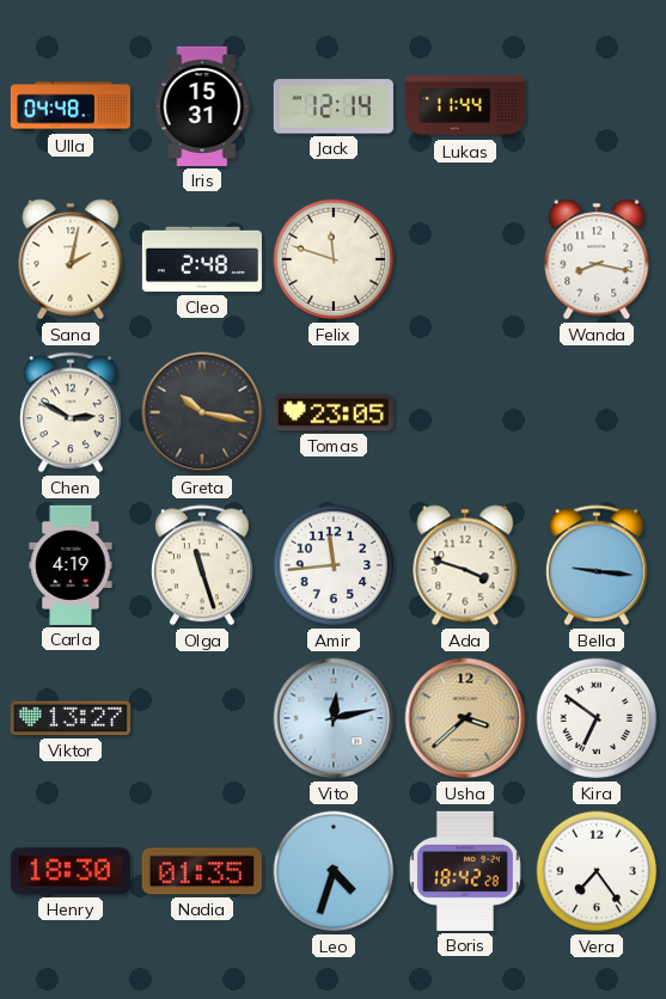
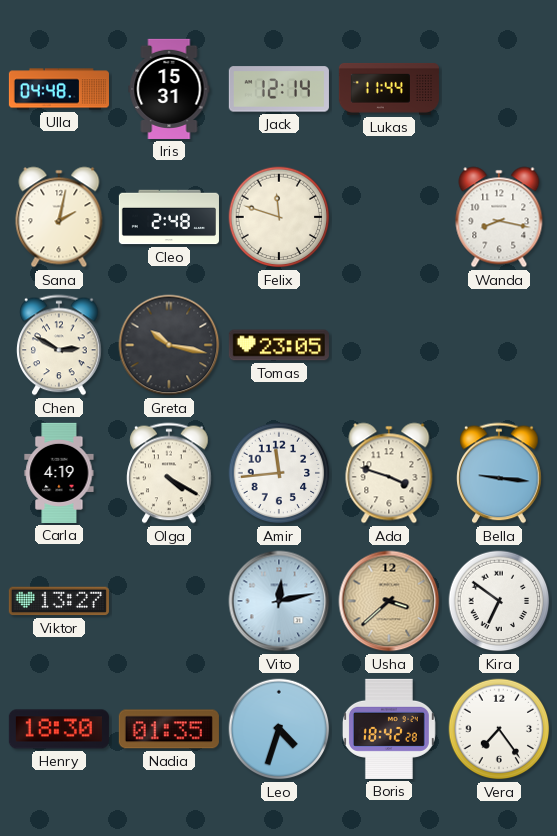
Olga: 11:27 -> 4:20 (169, 473)
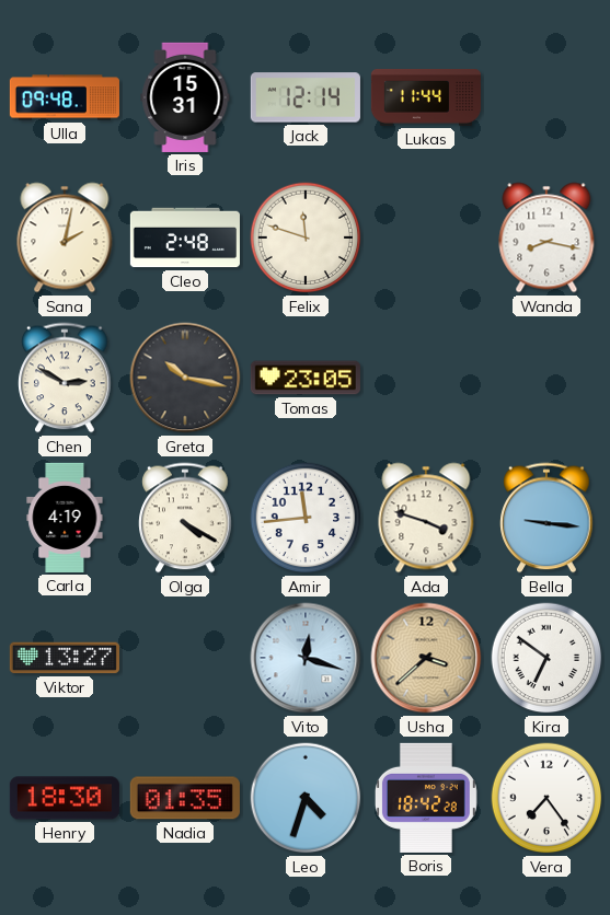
Ulla: 04:48 -> 09:48 (65, 97)
Vito: 12:13 -> 12:18 (306, 658)
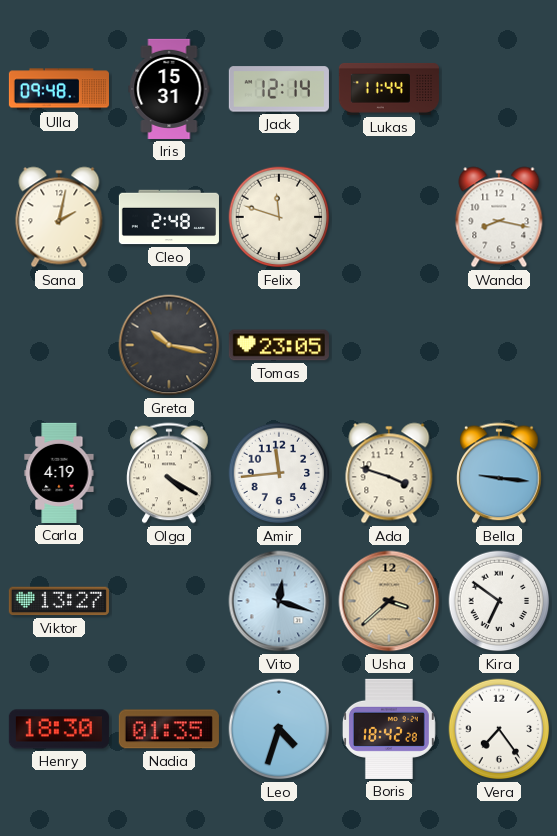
Chen: 2:50 -> none (65, 378)
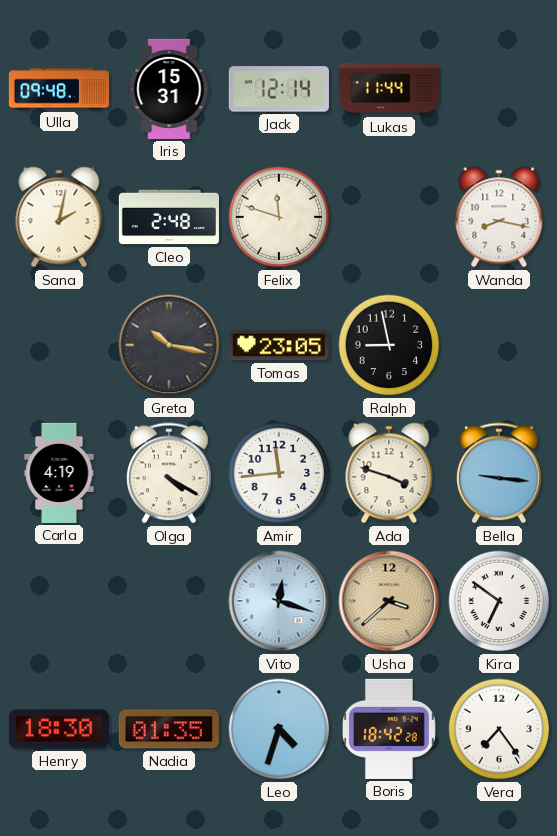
Ralph: none -> 8:58 (389, 345)
Viktor: 13:27 -> none (59, 601)
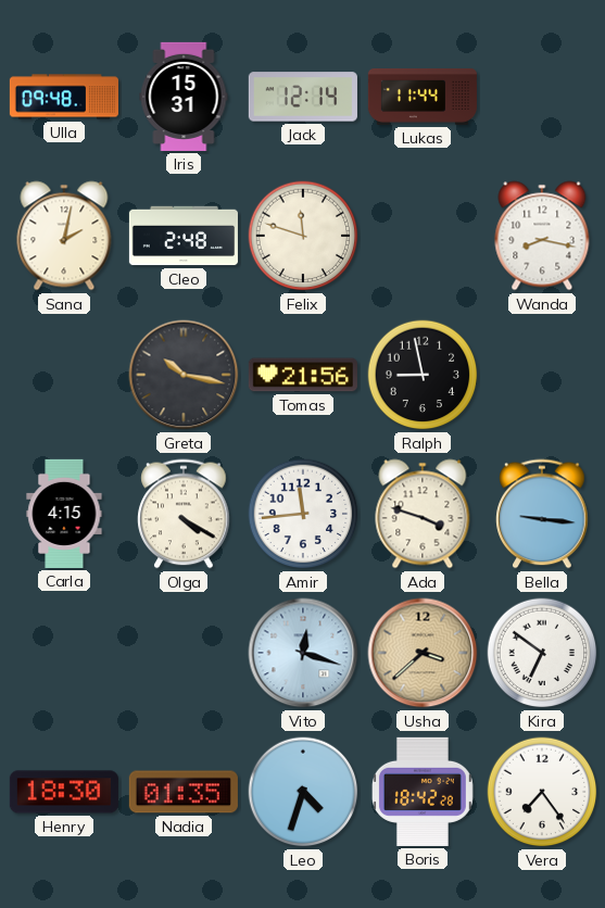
Tomas: 23:05 -> 21:56 (303, 375)
Carla: 4:19 -> 4:15 (64, 514)
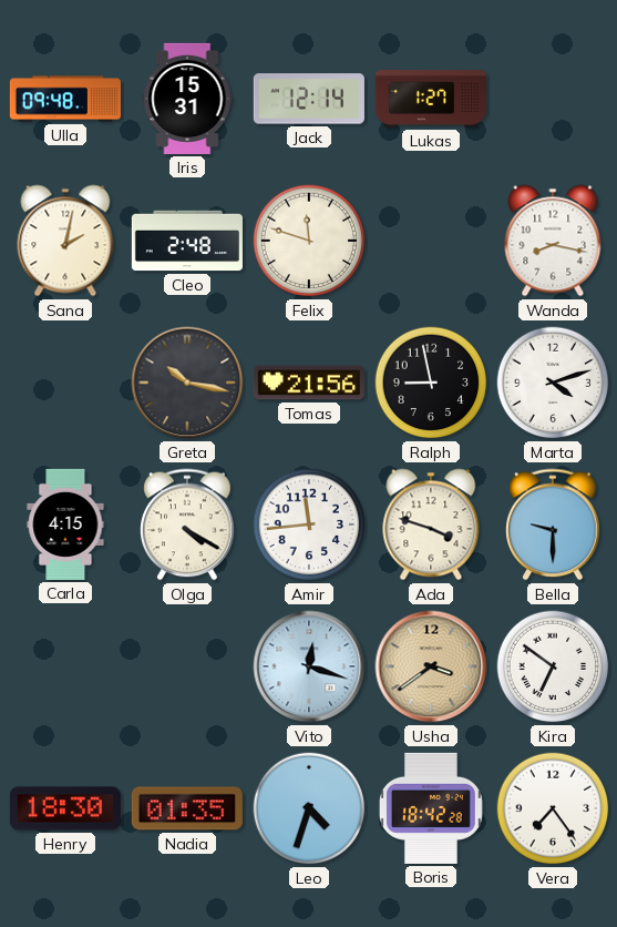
Lukas: 11:44 -> 1:27 (431, 99)
Marta: none -> 4:12 (553, 383)
Bella: 9:16 -> 9:30 (553, 524)
Usha: 3:38 -> 3:39 (431, 666)
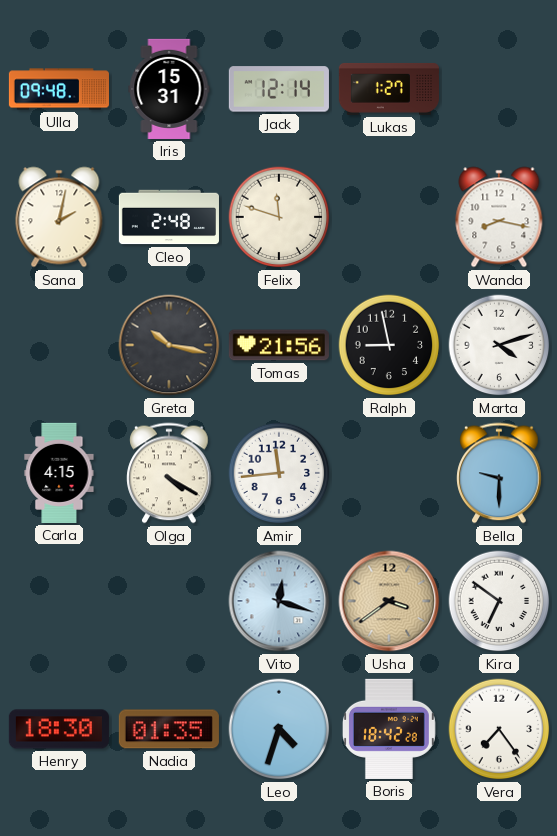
Ada: 3:48 -> none (431, 524)
